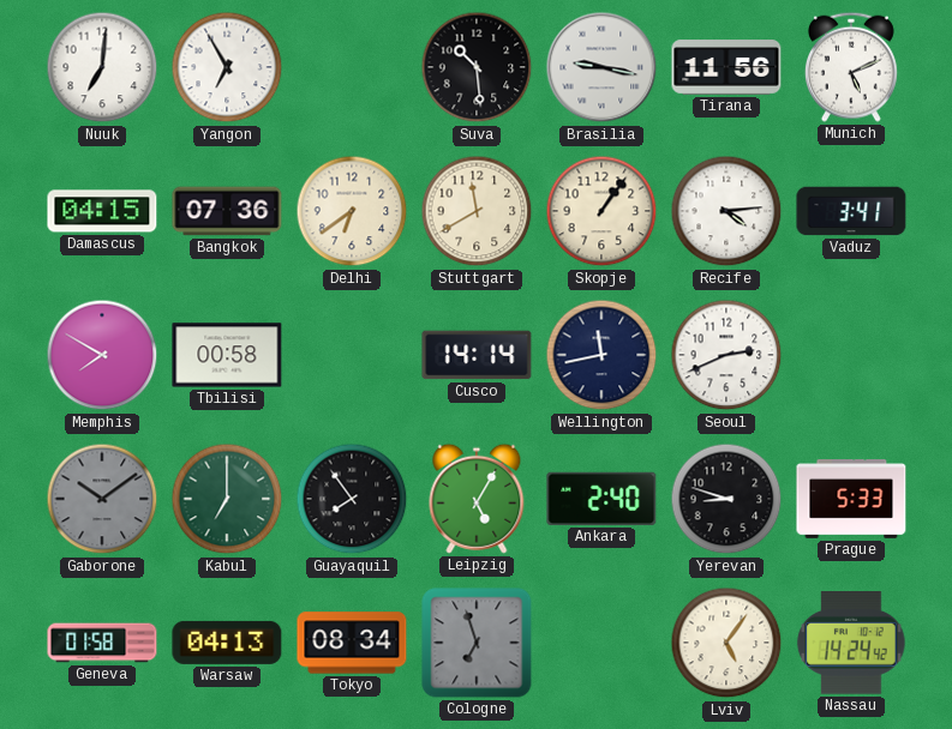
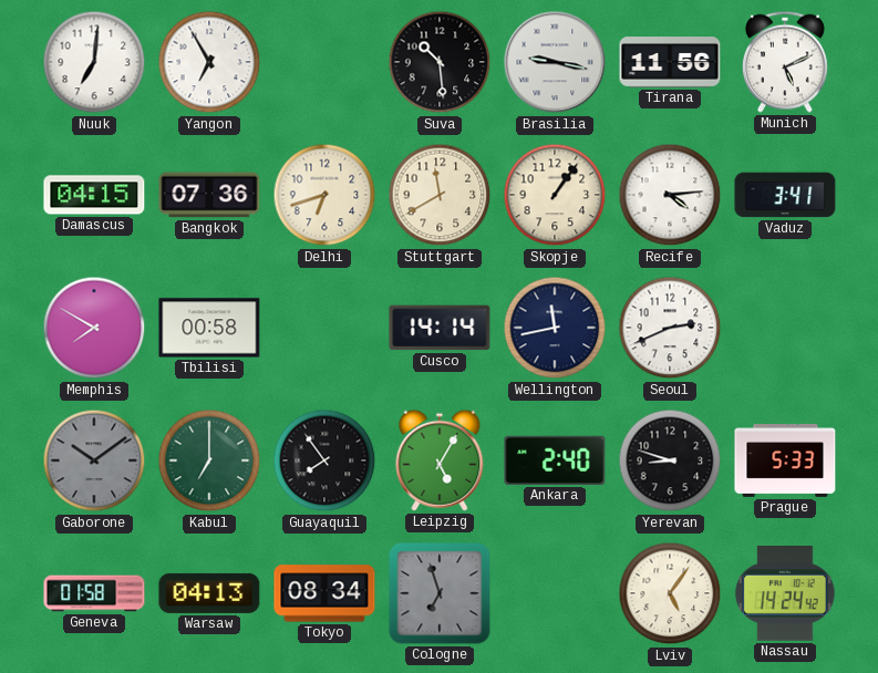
Delhi: 6:39 -> 6:42 (324, 195)
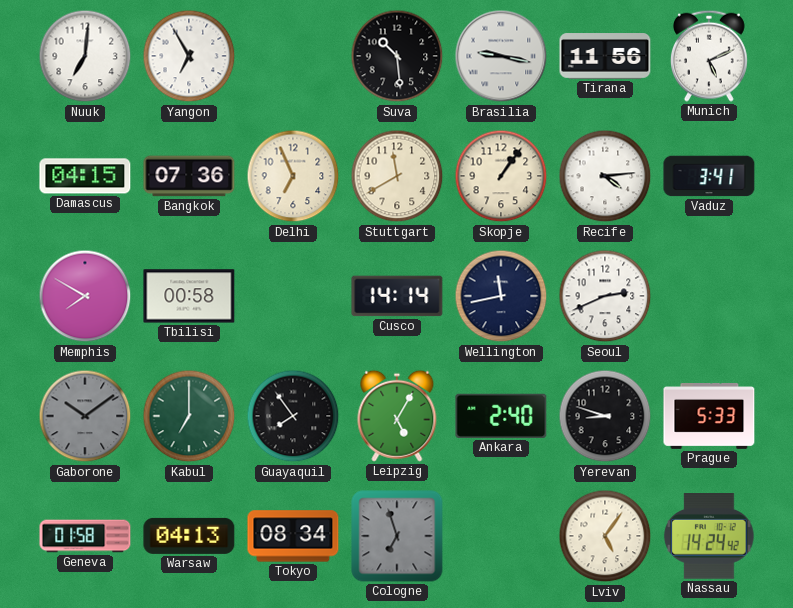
Delhi: 6:42 -> 6:56 (293, 176)
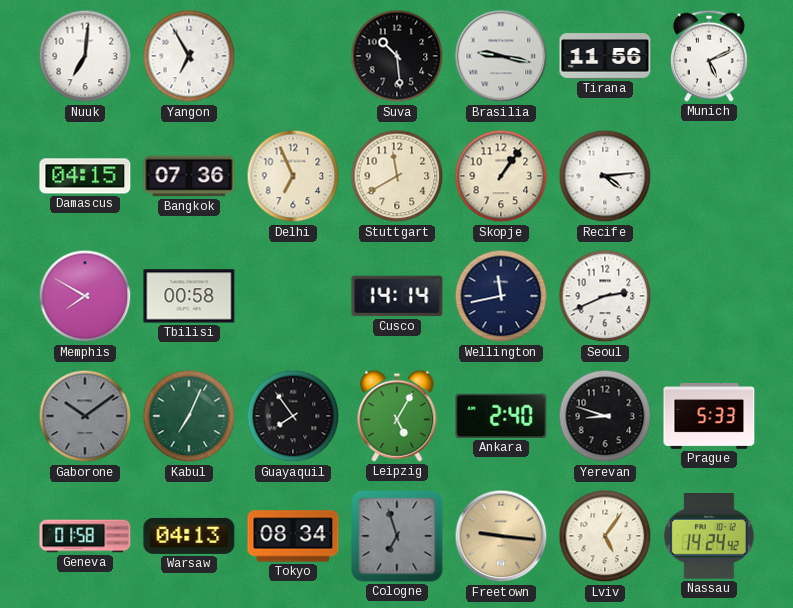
Vaduz: 3:41 -> none (709, 176)
Kabul: 7:00 -> 7:04 (189, 416)
Freetown: none -> 9:16 (501, 536)
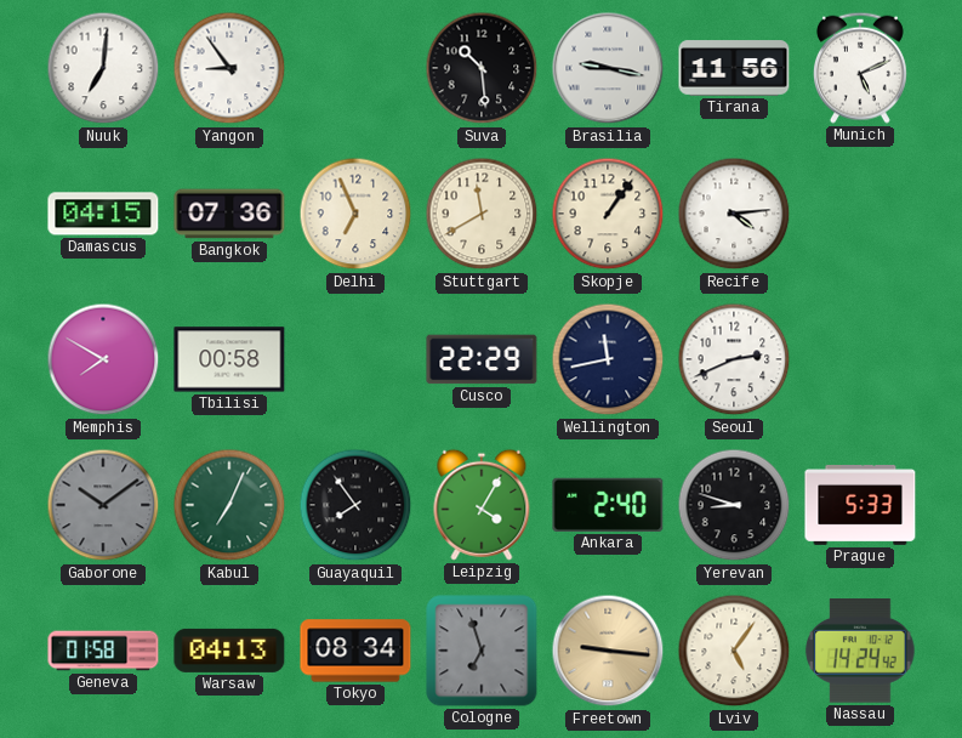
Yangon: 6:55 -> 8:54 (229, 68)
Cusco: 14:14 -> 22:29 (482, 359)
Leipzig: 5:05 -> 4:05 (482, 505)
